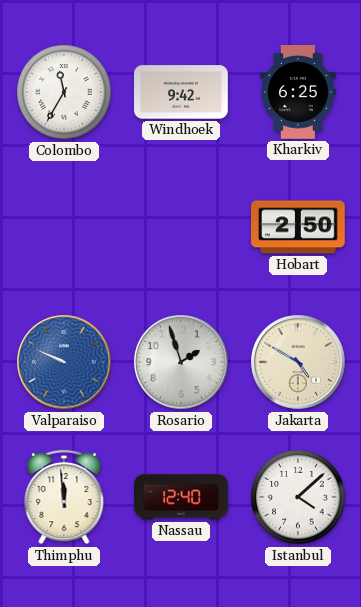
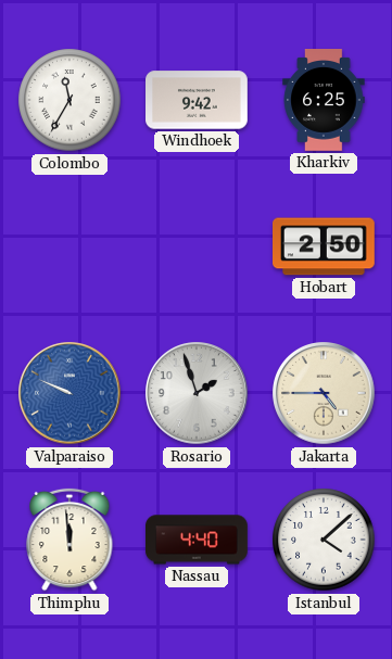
Jakarta: 4:50 -> 4:45 (324, 393)
Nassau: 12:40 -> 4:40 (198, 540)
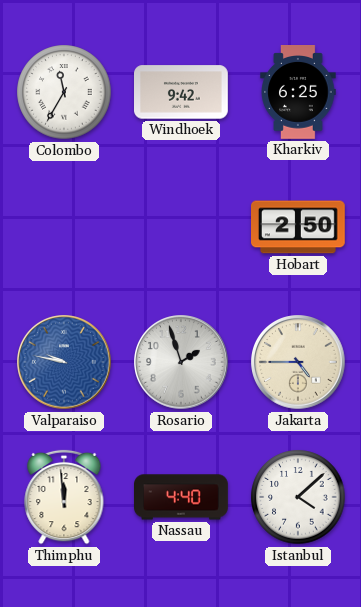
Valparaiso: 9:49 -> 9:47 (64, 362)
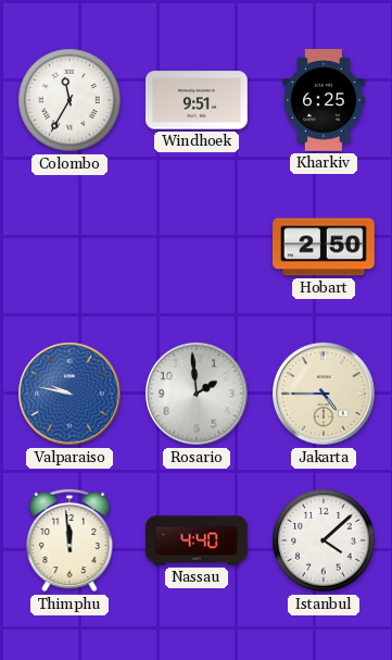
Windhoek: 9:42 -> 9:51 (198, 100)
Rosario: 1:57 -> 1:59 (197, 394)
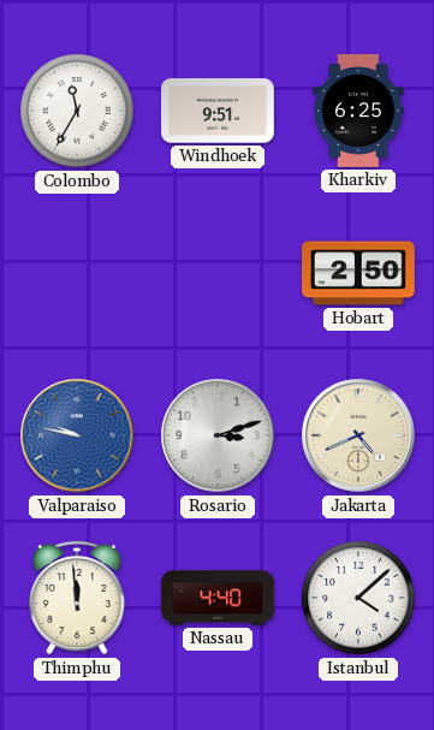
Rosario: 1:59 -> 3:12 (218, 435)
Jakarta: 4:45 -> 4:41 (358, 435)
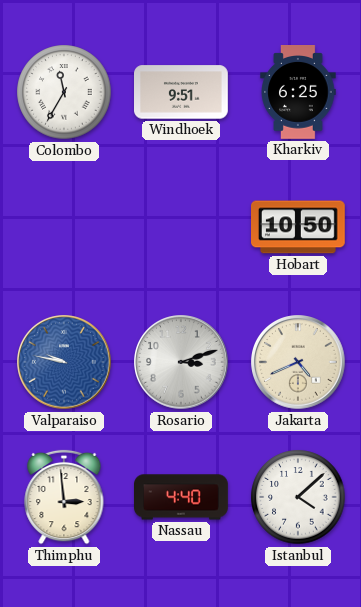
Hobart: 2:50 -> 10:50 (299, 227)
Thimphu: 11:59 -> 2:59 (64, 497)
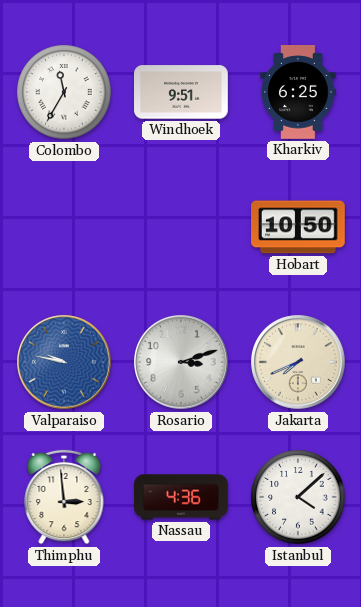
Jakarta: 4:41 -> 7:41 (298, 362)
Nassau: 4:40 -> 4:36 (182, 497)
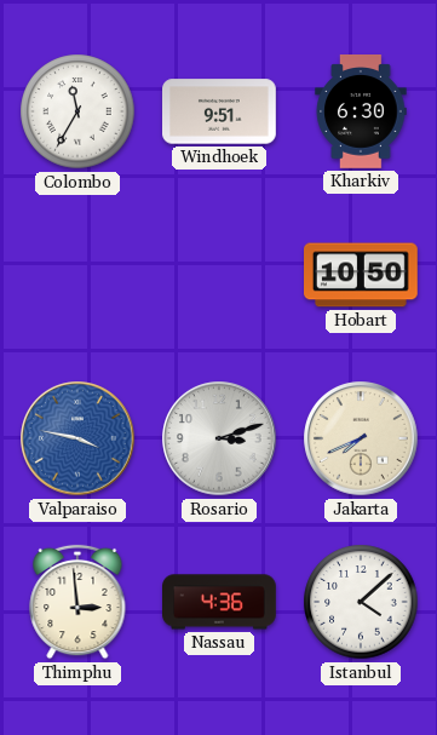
Kharkiv: 6:25 -> 6:30 (361, 113)
Valparaiso: 9:47 -> 3:47 (77, 438)
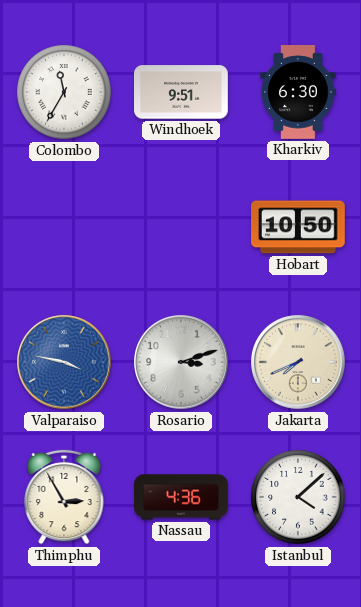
Thimphu: 2:59 -> 2:55 (64, 497)
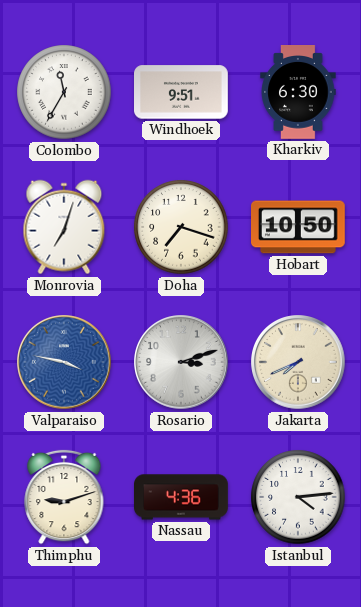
Monrovia: none -> 7:03 (64, 227)
Doha: none -> 7:18 (181, 227)
Thimphu: 2:55 -> 9:12 (64, 497)
Istanbul: 4:08 -> 4:14 (298, 497)
